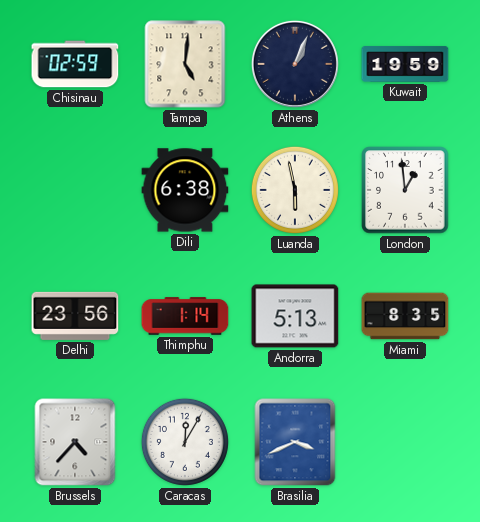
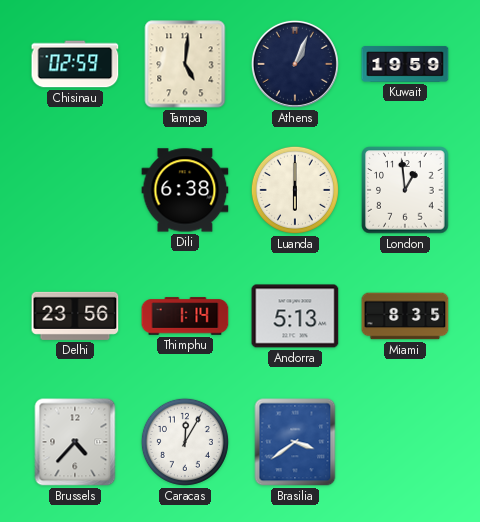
Luanda: 5:58 -> 6:00 (295, 190)
Brasilia: 3:41 -> 3:39 (295, 442)
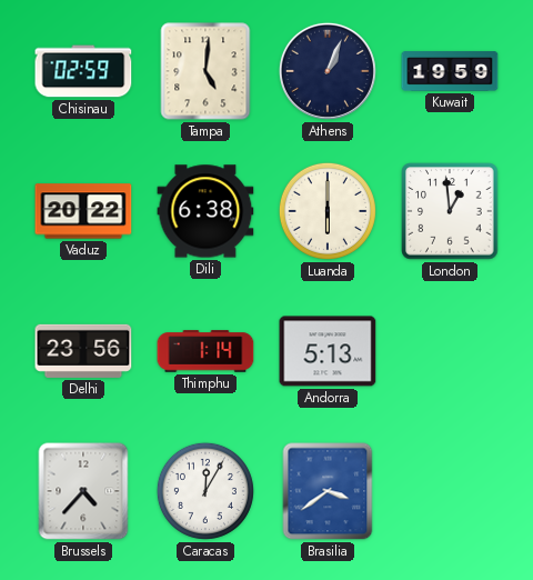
Vaduz: none -> 20:22 (83, 211)
Miami: 8:35 -> none (405, 316)
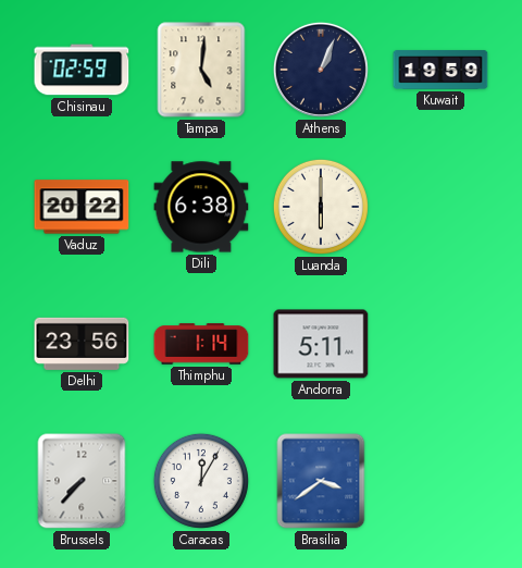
London: 12:59 -> none (450, 211)
Andorra: 5:13 -> 5:11 (321, 344)
Brussels: 4:37 -> 7:37 (82, 481)
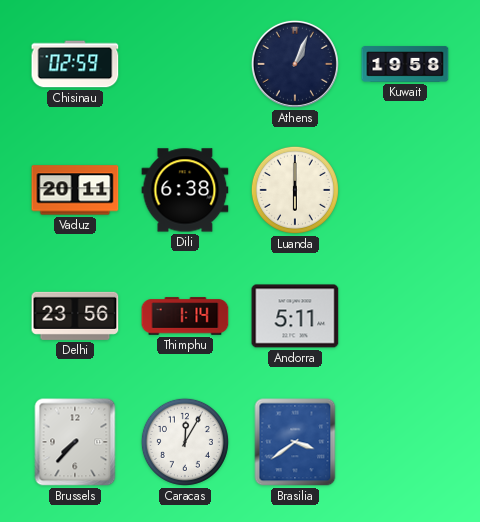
Tampa: 5:01 -> none (201, 70)
Kuwait: 19:59 -> 19:58 (405, 64)
Vaduz: 20:22 -> 20:11 (75, 190)
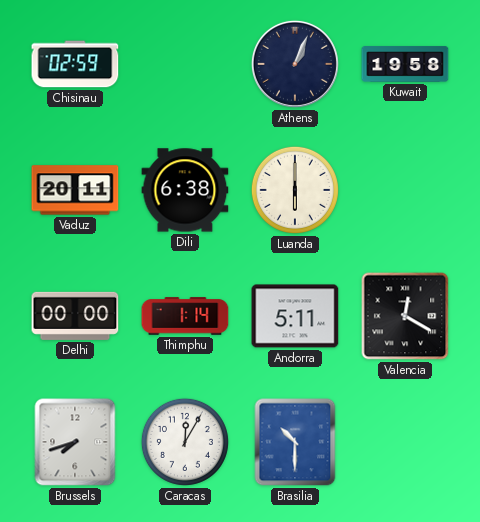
Delhi: 23:56 -> 00:00 (75, 316)
Valencia: none -> 12:20 (405, 316)
Brussels: 7:37 -> 7:42 (75, 442)
Brasilia: 3:39 -> 10:30 (295, 442)
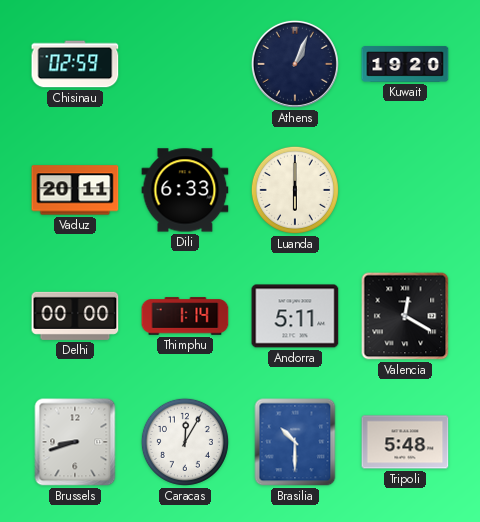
Kuwait: 19:58 -> 19:20 (405, 64)
Dili: 6:38 -> 6:33 (185, 190)
Brussels: 7:42 -> 8:42 (75, 442)
Tripoli: none -> 5:48 (405, 442)
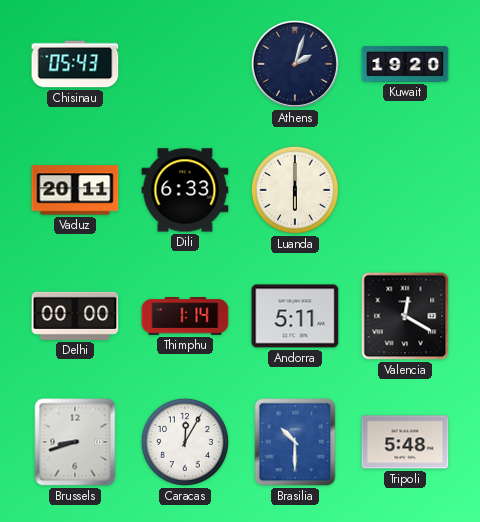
Chisinau: 02:59 -> 05:43 (75, 64)
Athens: 1:04 -> 2:03 (295, 64)
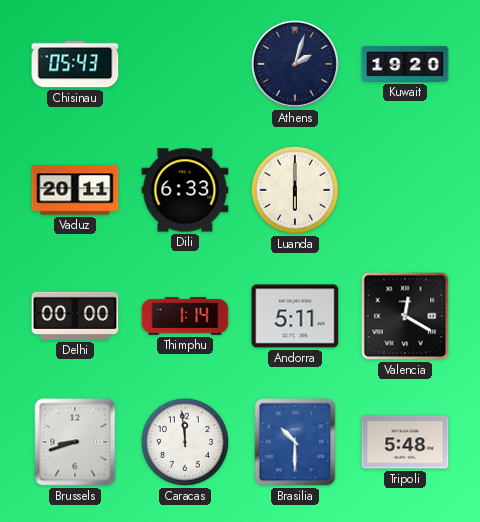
Caracas: 12:05 -> 11:59 (185, 442)
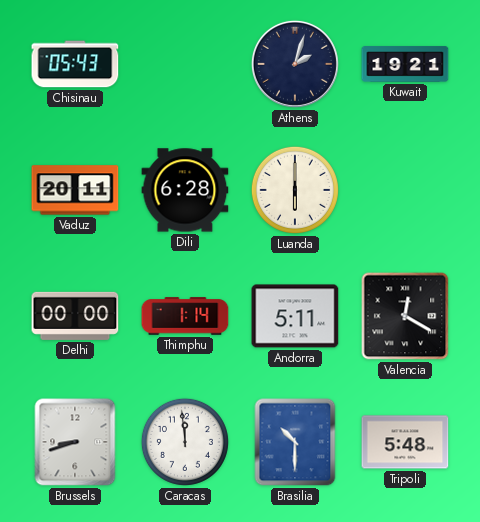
Kuwait: 19:20 -> 19:21 (405, 64)
Dili: 6:33 -> 6:28 (185, 190)
